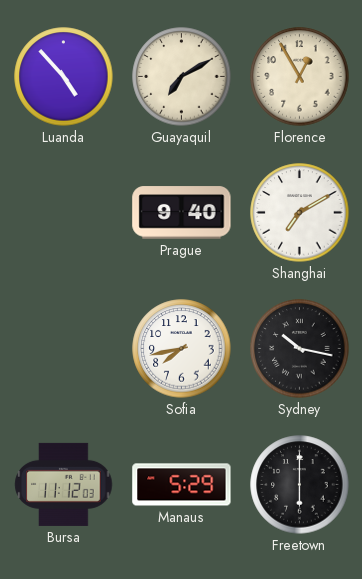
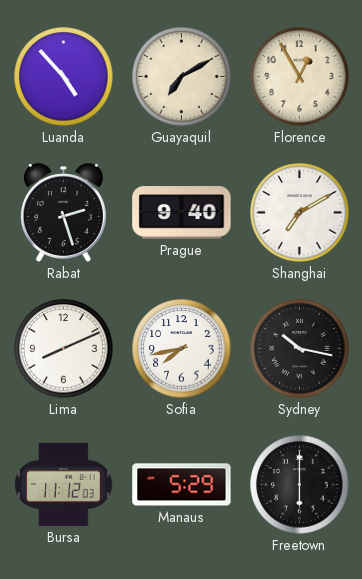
Rabat: none -> 2:27 (63, 213)
Lima: none -> 8:11 (64, 349)
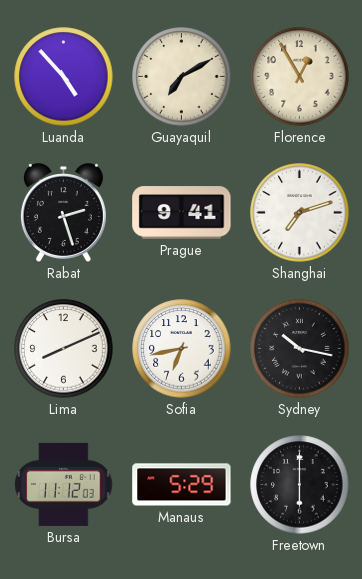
Prague: 9:40 -> 9:41 (182, 213)
Shanghai: 7:10 -> 7:12 (300, 213)
Sofia: 7:43 -> 6:43 (182, 349)
